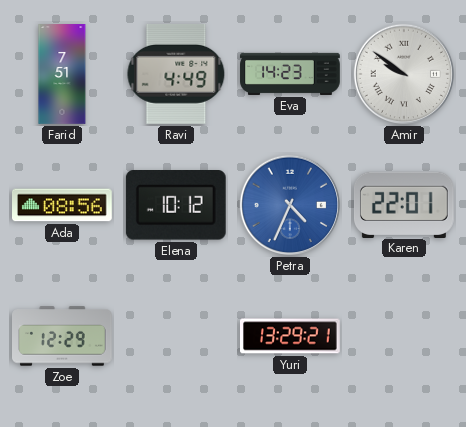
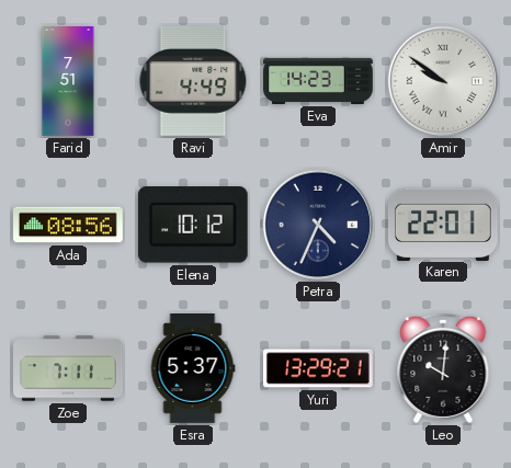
Petra dial: blue -> navy (318, 225)
Zoe: 12:29 -> 7:11 (69, 368)
Esra: none -> 5:37 (193, 369)
Leo: none -> 10:01 (443, 368)
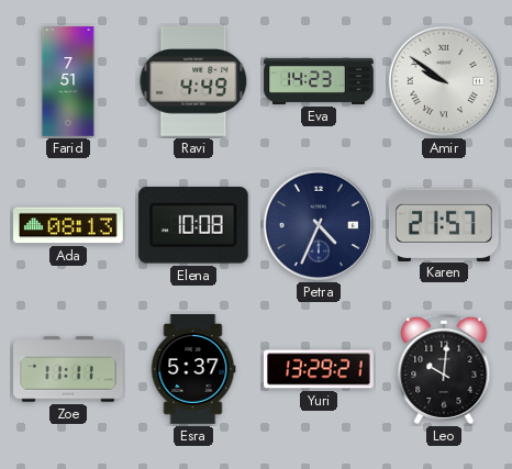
Ada: 08:56 -> 08:13 (69, 225)
Elena: 10:12 -> 10:08 (193, 226)
Karen: 22:01 -> 21:57 (444, 224)
Zoe: 7:11 -> 11:11 (69, 369)
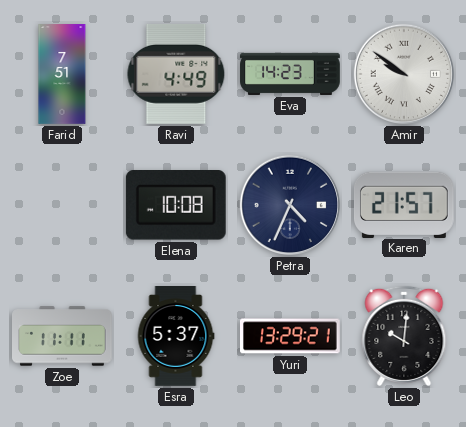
Ada: 08:13 -> none (69, 225)
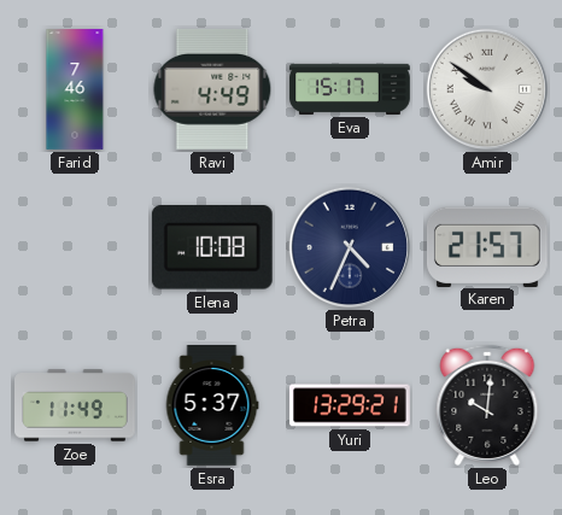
Farid: 7:51 -> 7:46 (75, 89)
Eva: 14:23 -> 15:17 (350, 89)
Zoe: 11:11 -> 11:49 (76, 405)
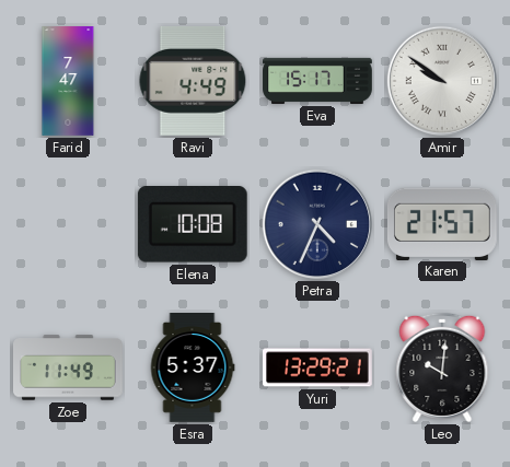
Farid: 7:46 -> 7:47 (68, 81)
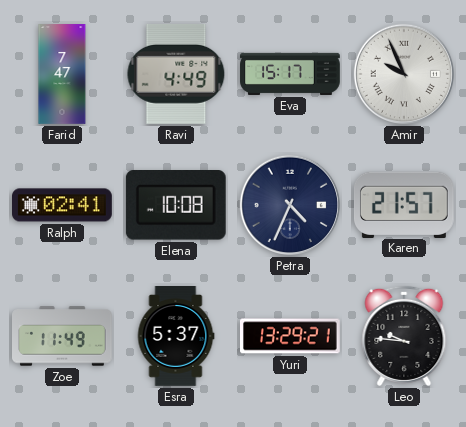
Amir: 9:51 -> 9:56 (404, 74)
Ralph: none -> 02:41 (63, 205)
Leo: 10:01 -> 9:46 (404, 336)
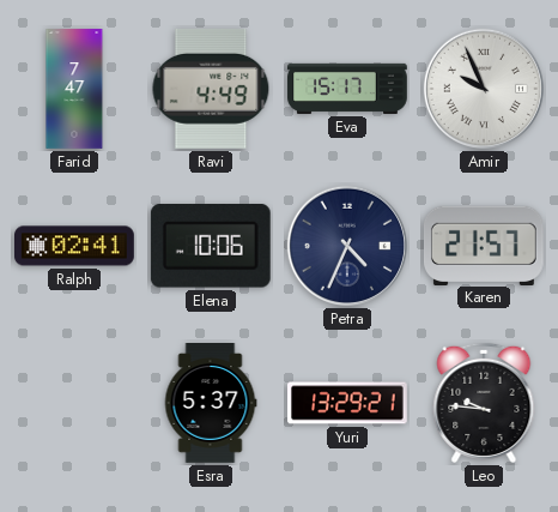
Elena: 10:08 -> 10:06 (211, 247)
Zoe: 11:49 -> none (63, 336)
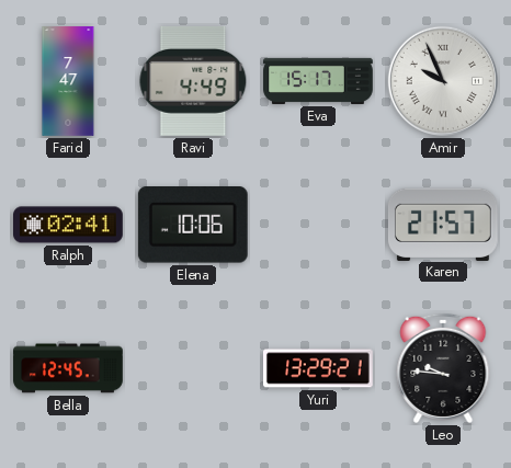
Petra: 4:34 -> none (347, 246)
Bella: none -> 12:45 (68, 368)
Esra: 5:37 -> none (211, 404)
